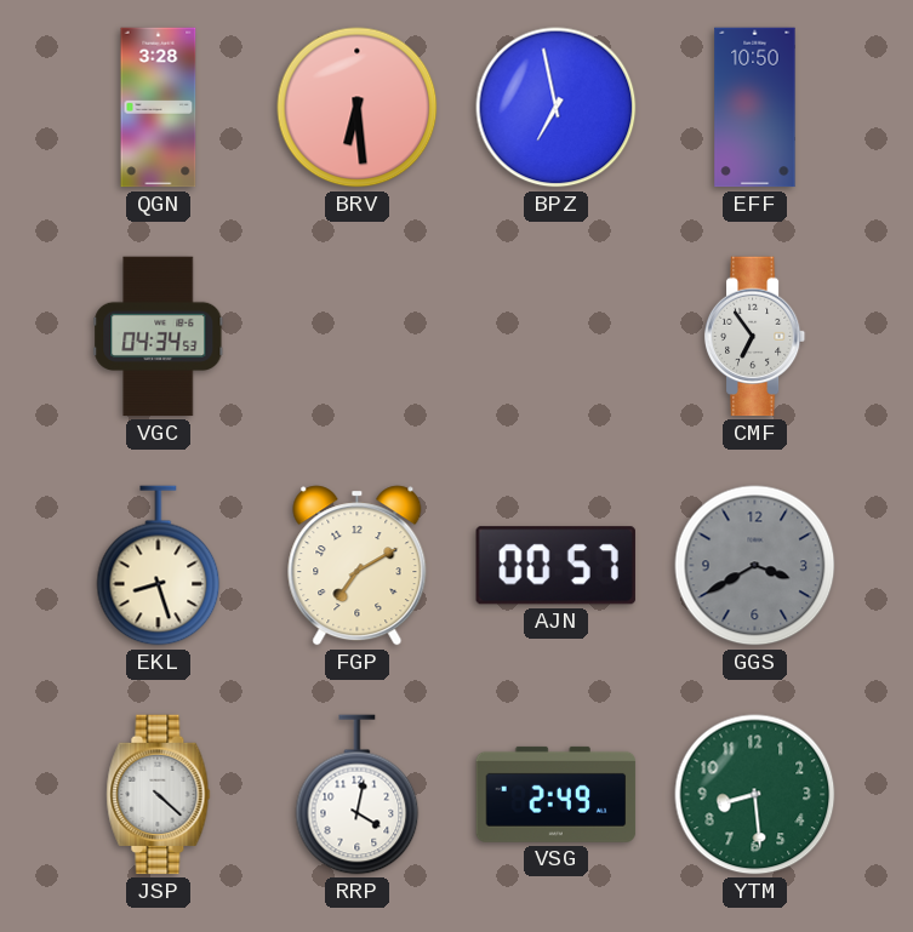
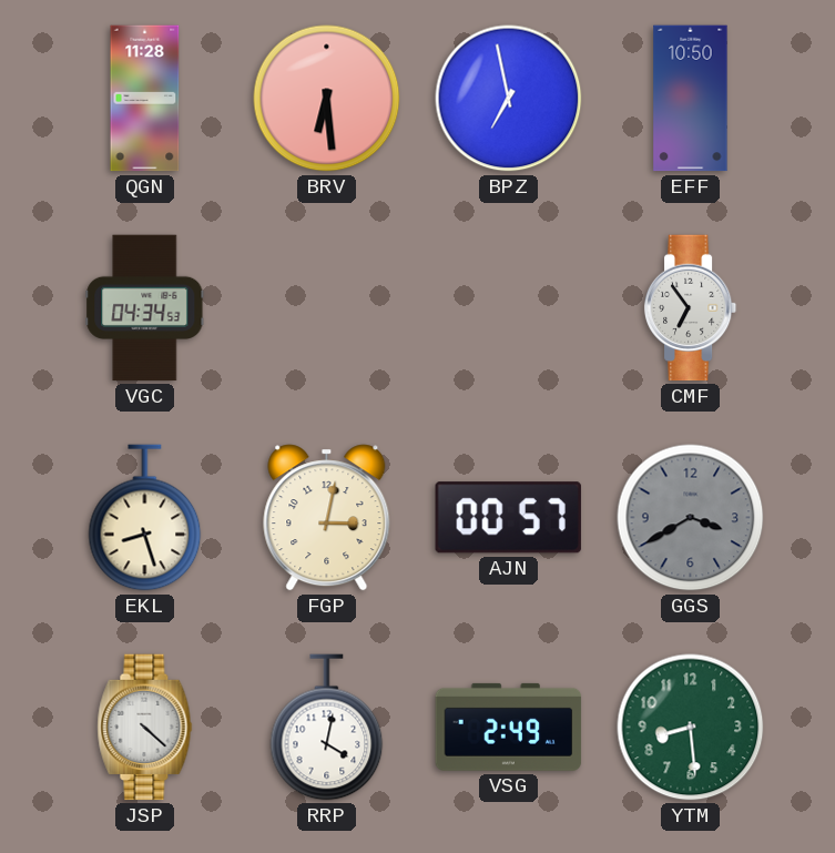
QGN: 3:28 -> 11:28 (145, 99)
FGP: 7:10 -> 3:02 (327, 518)
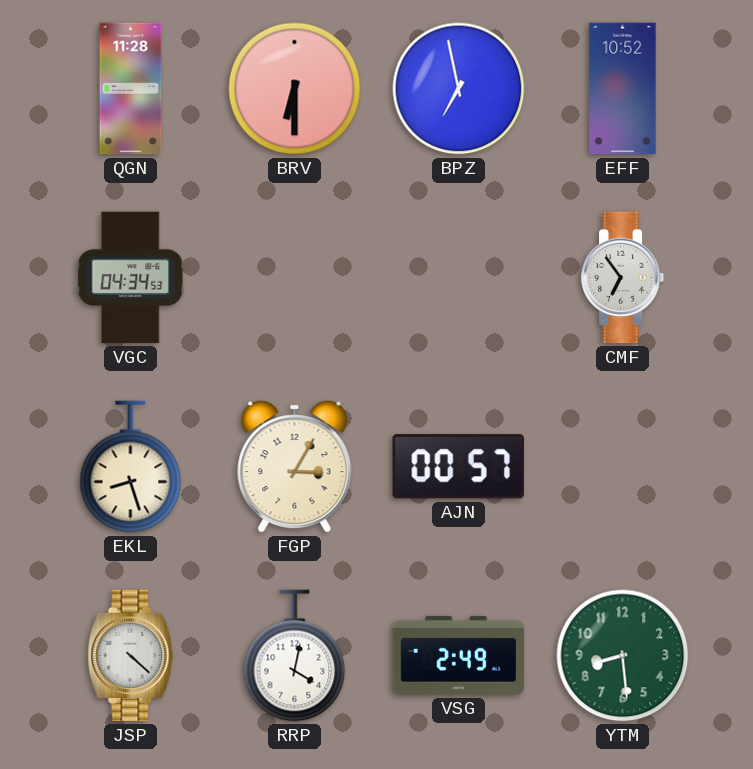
BRV: 6:29 -> 6:30 (295, 89)
EFF: 10:50 -> 10:52 (623, 89)
FGP: 3:02 -> 3:05 (295, 467)
GGS: 3:40 -> none (691, 518)
